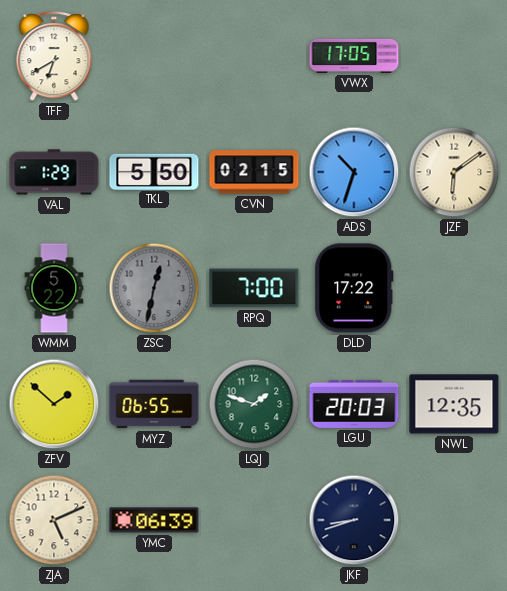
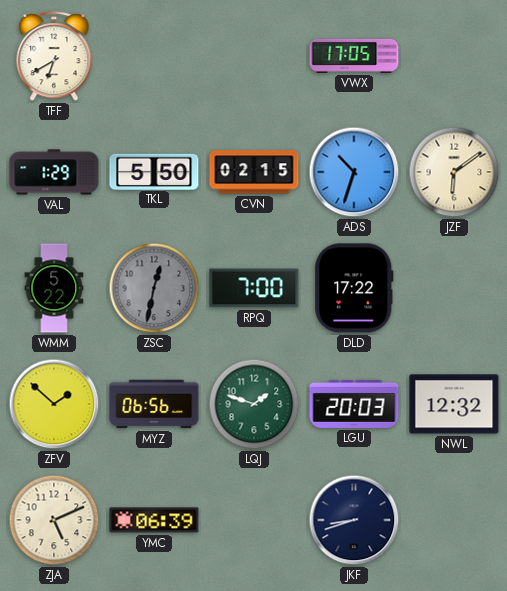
MYZ: 06:55 -> 06:56 (154, 404)
NWL: 12:35 -> 12:32 (454, 404)
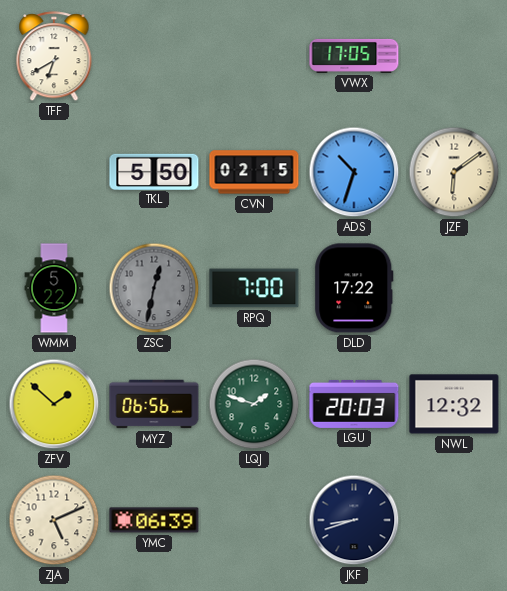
VAL: 1:29 -> none (54, 172)
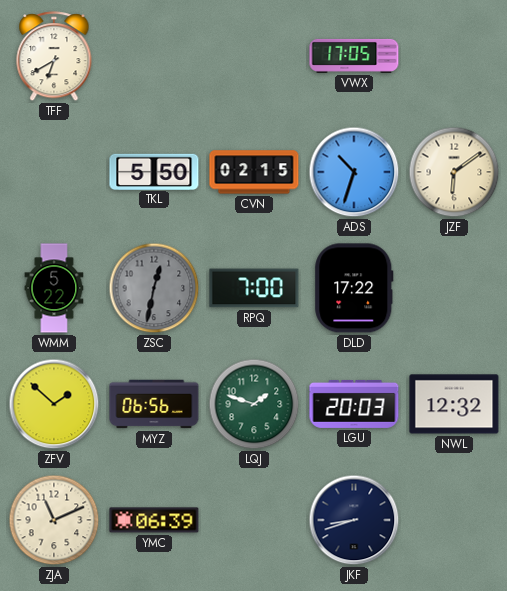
ZJA: 5:11 -> 11:11 (54, 520)
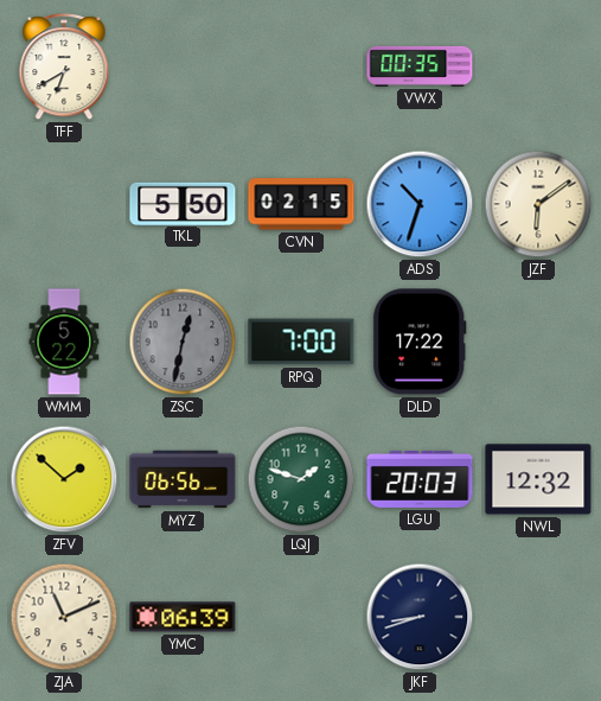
VWX: 17:05 -> 00:35 (420, 66)
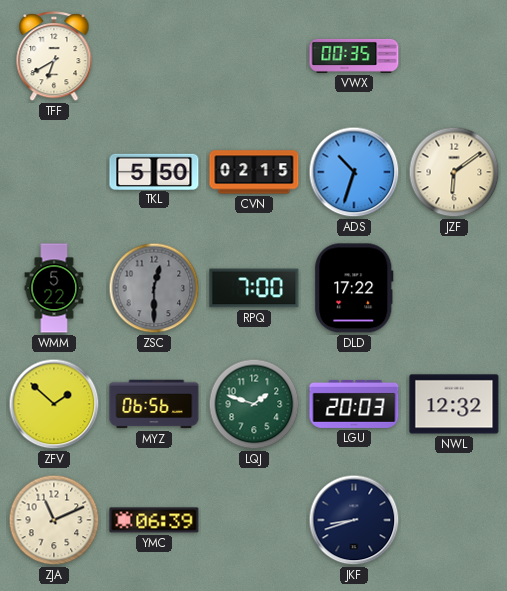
ZSC: 12:32 -> 12:30 (154, 288)
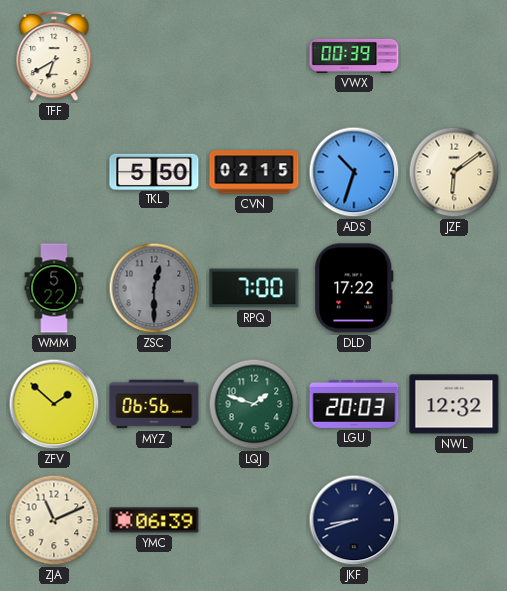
VWX: 00:35 -> 00:39 (354, 56)
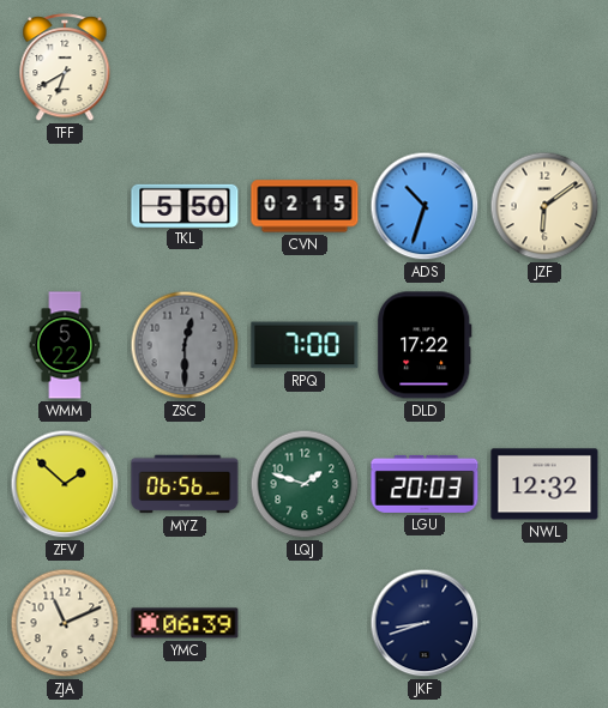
VWX: 00:39 -> none (354, 56)
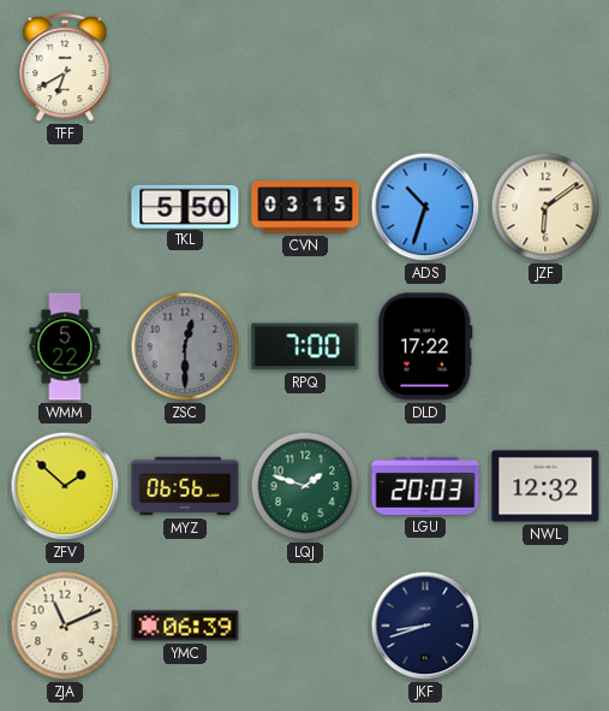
CVN: 02:15 -> 03:15 (305, 207)
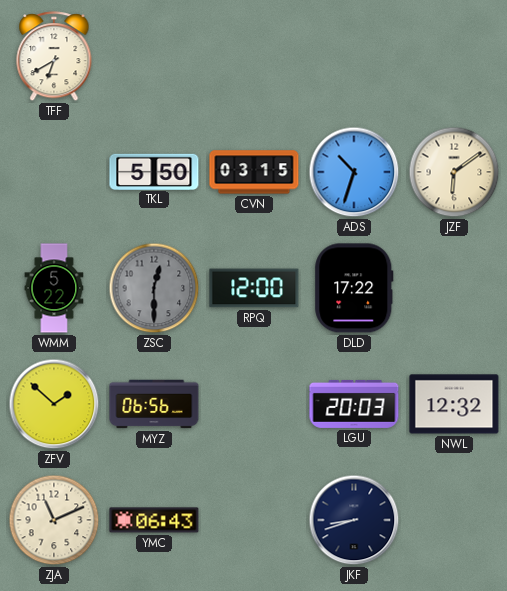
RPQ: 7:00 -> 12:00 (254, 288)
LQJ: 1:48 -> none (305, 486)
YMC: 06:39 -> 06:43 (154, 520)
